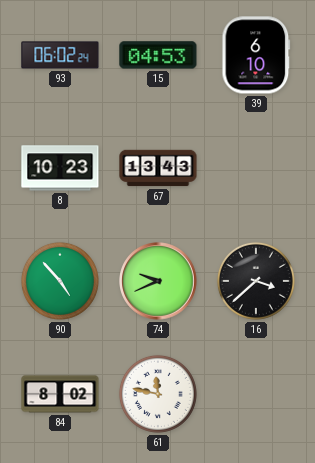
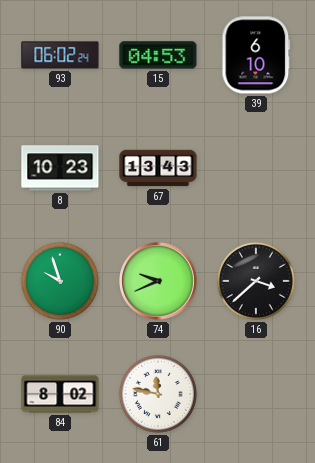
90: 4:53 -> 9:57 (60, 281)
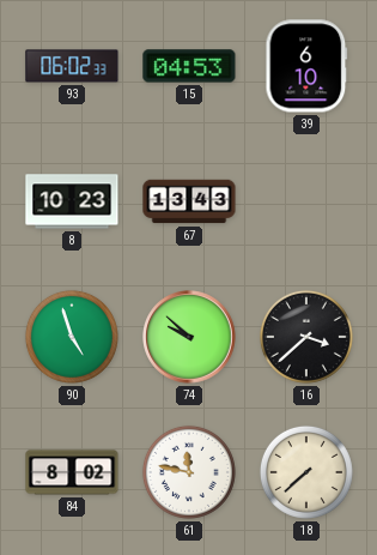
93: 06:02:24 -> 06:02:33 (72, 66)
90: 9:57 -> 4:57 (72, 337)
74: 9:41 -> 9:52 (189, 337)
18: none -> 7:38 (306, 472)
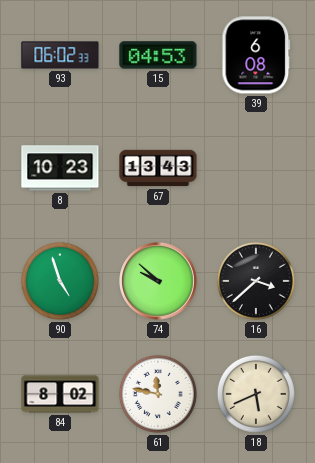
39: 6:10 -> 6:08 (256, 55)
18: 7:38 -> 5:41 (256, 394)
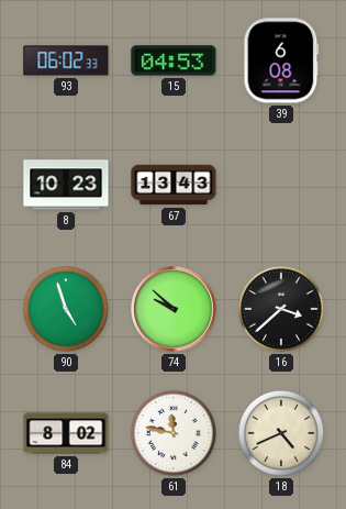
18: 5:41 -> 4:41 (281, 433)
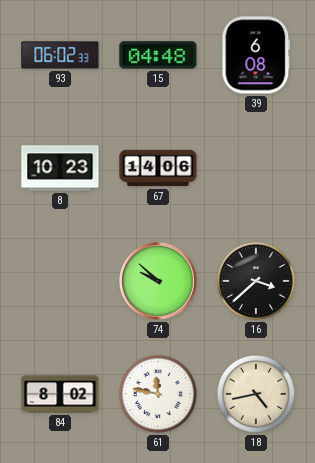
15: 04:53 -> 04:48 (158, 55)
67: 13:43 -> 14:06 (158, 168)
90: 4:57 -> none (66, 309)
18: 4:41 -> 4:43 (256, 394)
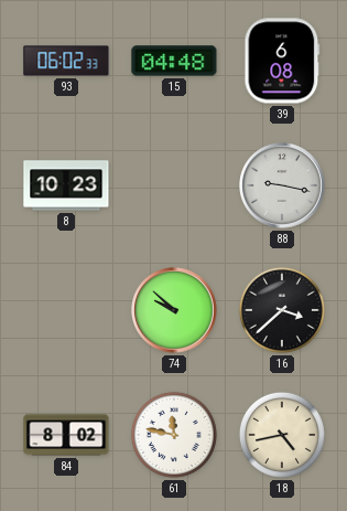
67: 14:06 -> none (158, 168)
88: none -> 9:17 (282, 185)
